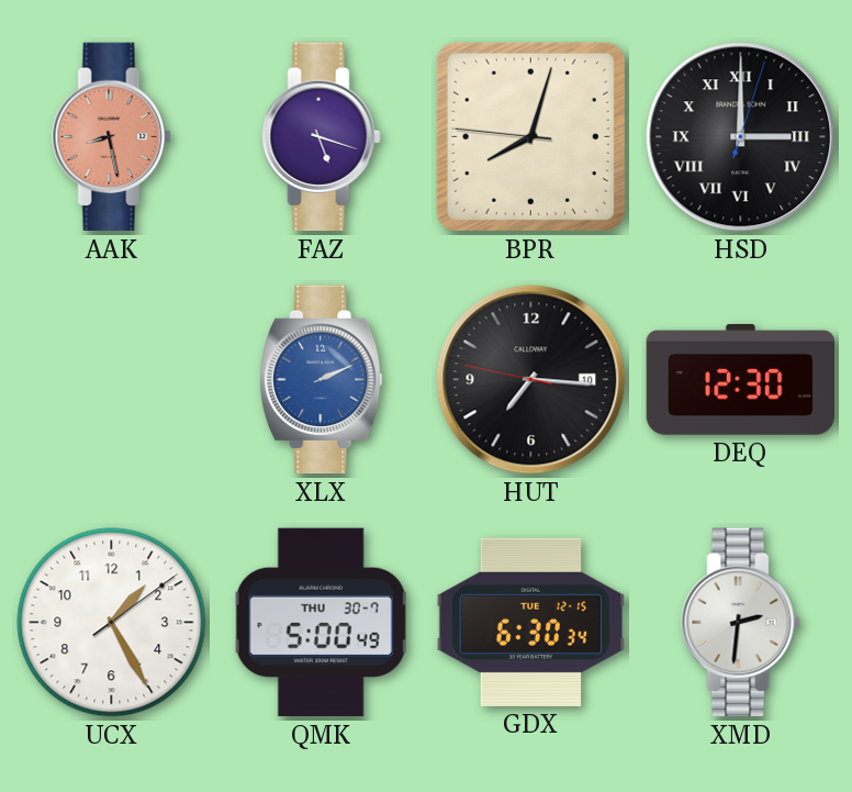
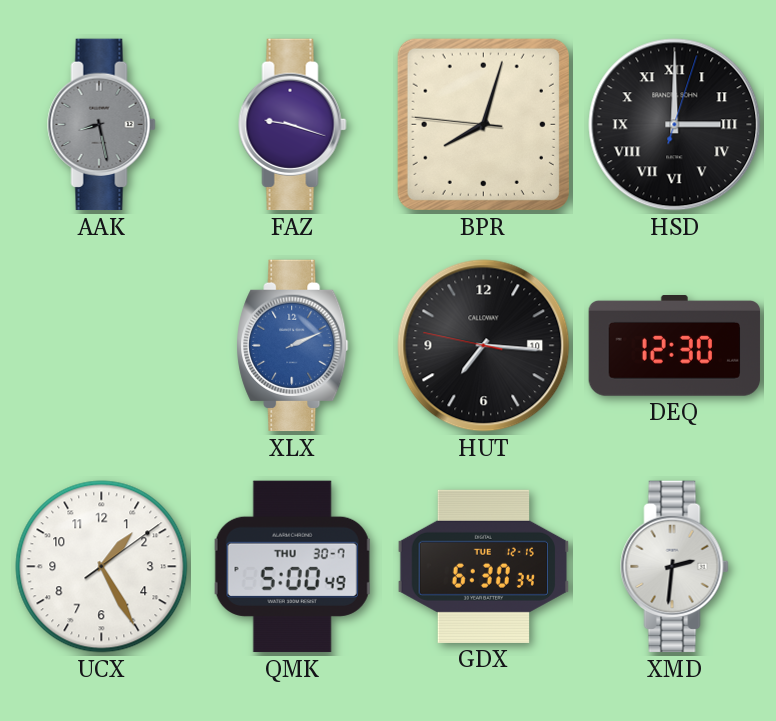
AAK dial: salmon -> grey (102, 125)
FAZ: 5:18 -> 9:18 (293, 125)
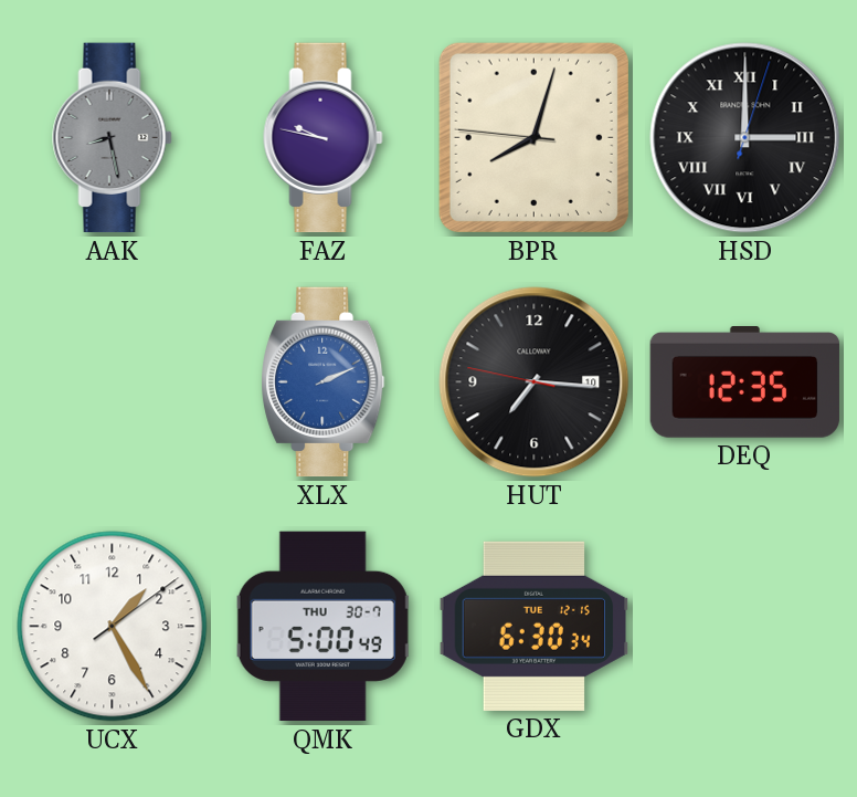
FAZ: 9:18 -> 9:47 (324, 138)
DEQ: 12:30 -> 12:35 (745, 382)
XMD: 2:31 -> none (675, 567)
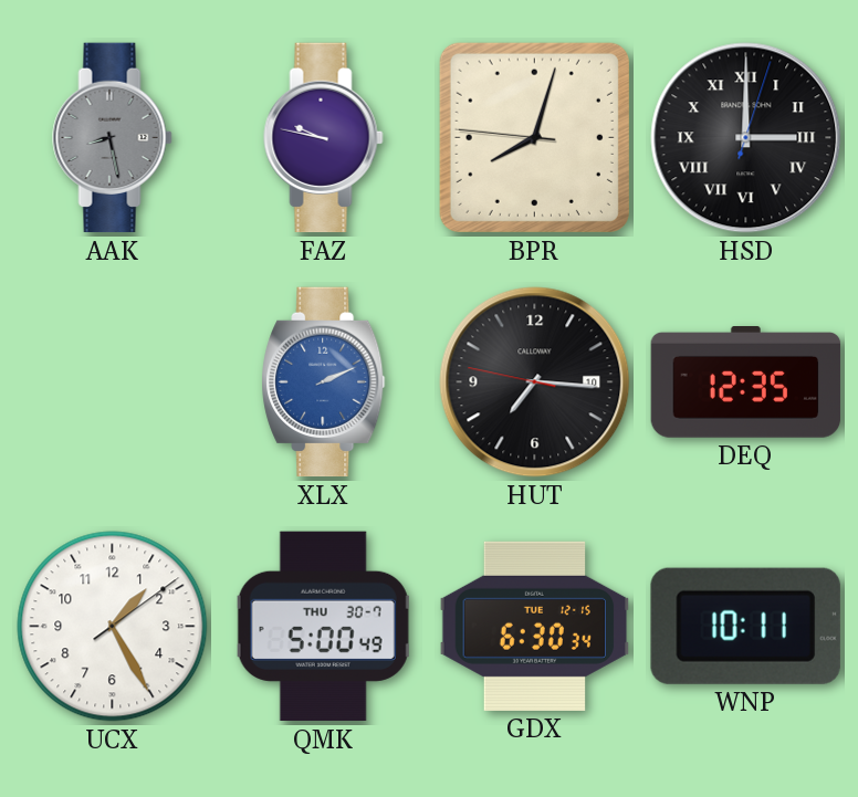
WNP: none -> 10:11 (745, 626)
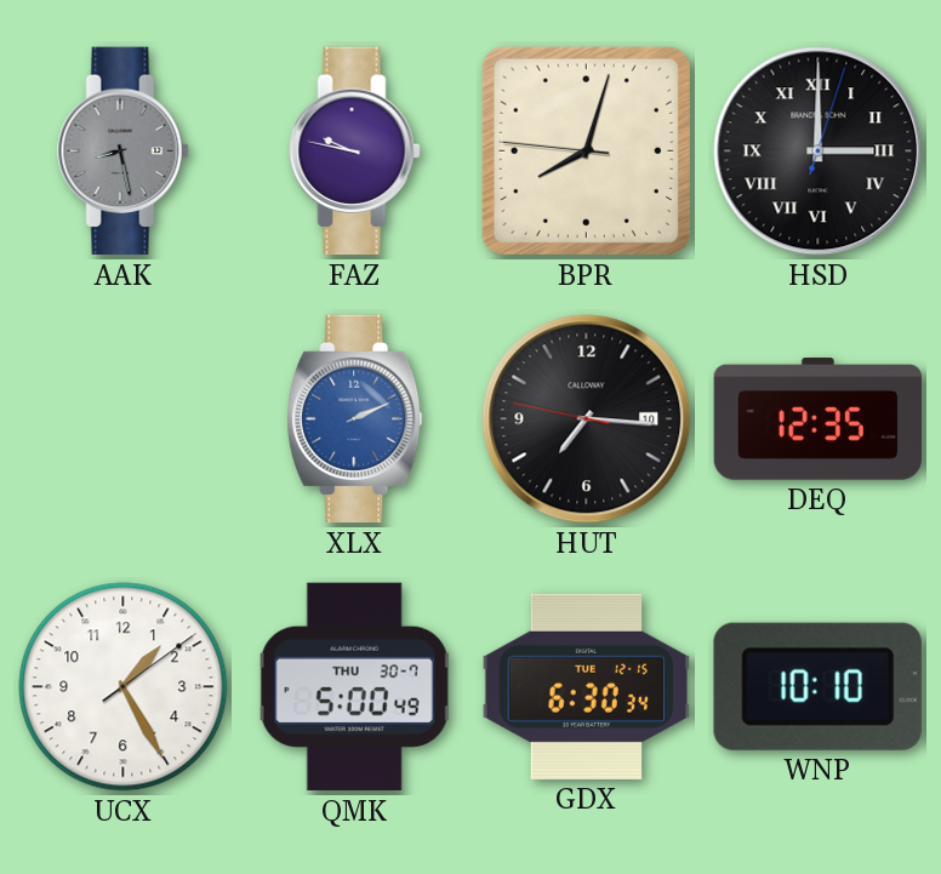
WNP: 10:11 -> 10:10 (817, 686)
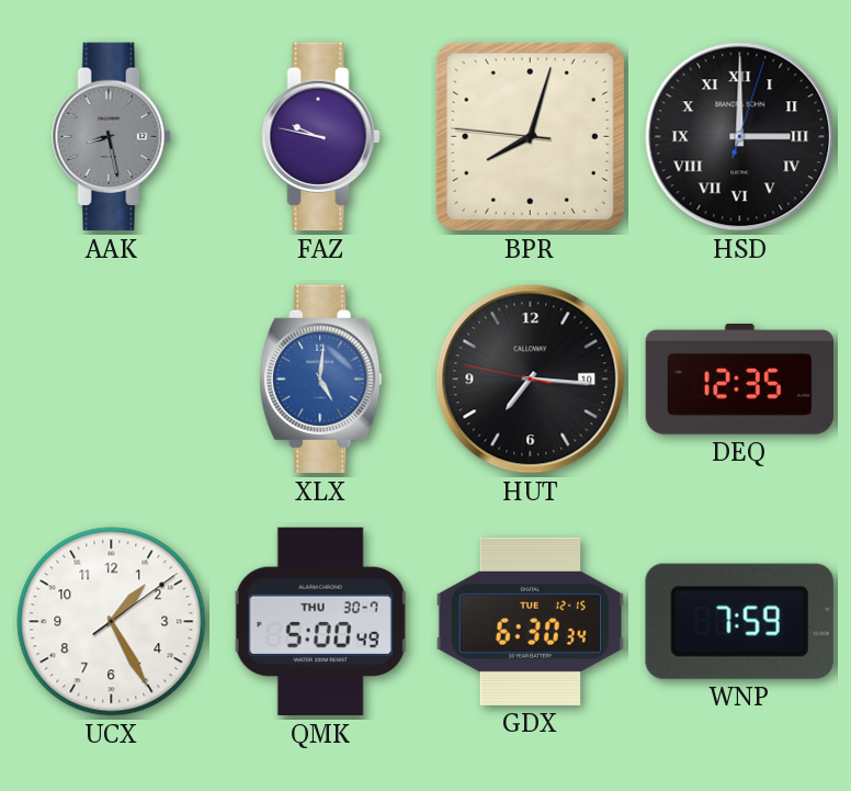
XLX: 2:11 -> 5:01 (321, 380)
WNP: 10:10 -> 7:59 (739, 621)
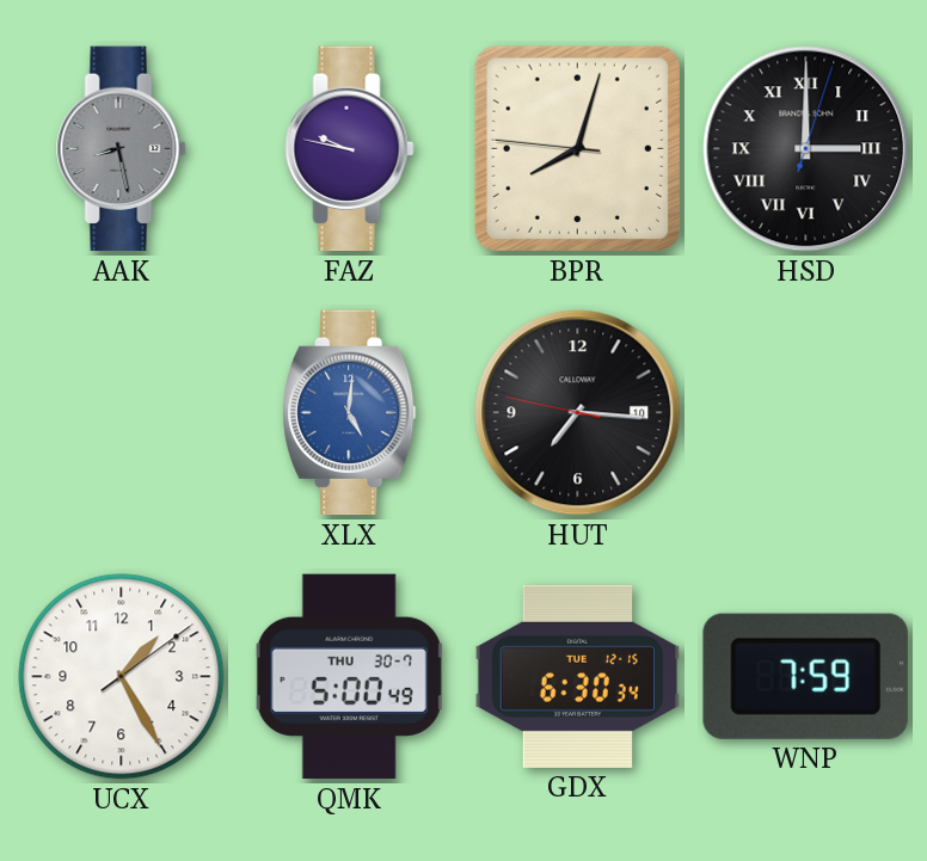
DEQ: 12:35 -> none (740, 380)
